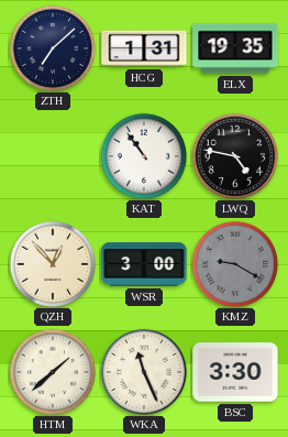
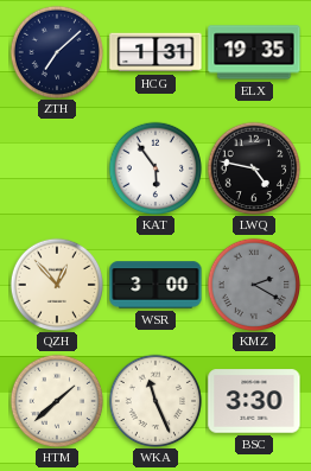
KAT: 10:54 -> 5:54 (154, 167)
KMZ: 9:20 -> 2:20 (253, 284)
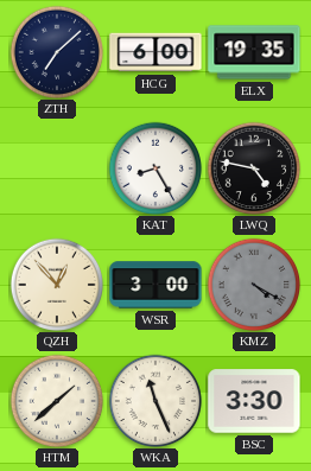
HCG: 1:31 -> 6:00 (155, 52)
KAT: 5:54 -> 8:25 (154, 167)
KMZ: 2:20 -> 4:20 (253, 284)
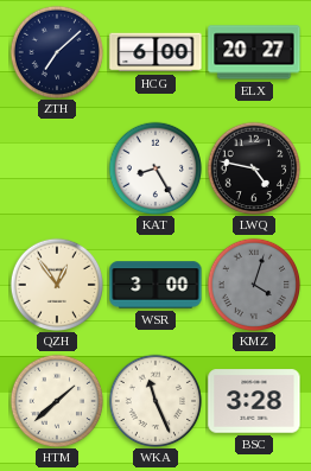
ELX: 19:35 -> 20:27 (254, 52)
QZH: 12:53 -> 12:54 (56, 284)
KMZ: 4:20 -> 4:03 (253, 284)
BSC: 3:30 -> 3:28 (254, 401)
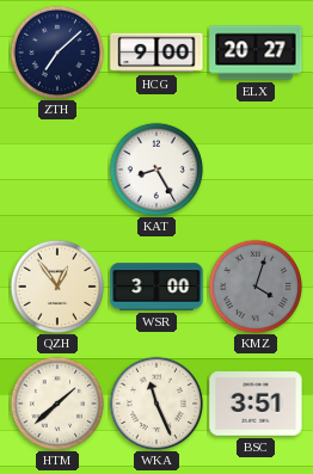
HCG: 6:00 -> 9:00 (156, 53)
LWQ: 4:47 -> none (253, 167)
BSC: 3:28 -> 3:51 (256, 404)
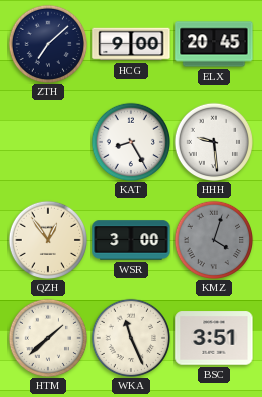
ELX: 20:27 -> 20:45 (214, 44)
HHH: none -> 9:29 (213, 141)
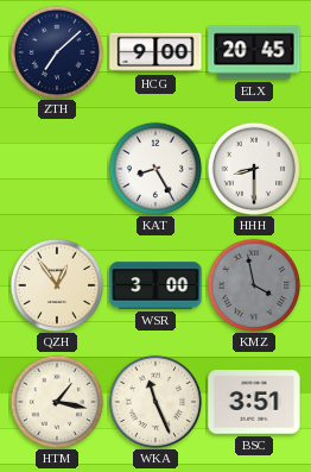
HHH: 9:29 -> 8:30 (253, 168)
KMZ: 4:03 -> 3:58 (253, 284)
HTM: 1:38 -> 1:17 (56, 401)
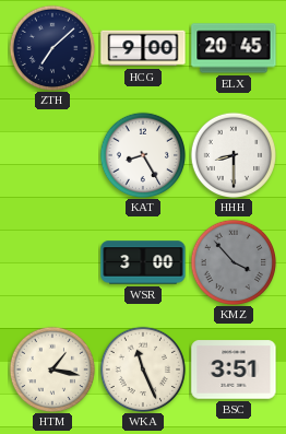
QZH: 12:54 -> none (56, 284)
KMZ: 3:58 -> 3:53 (233, 261)
